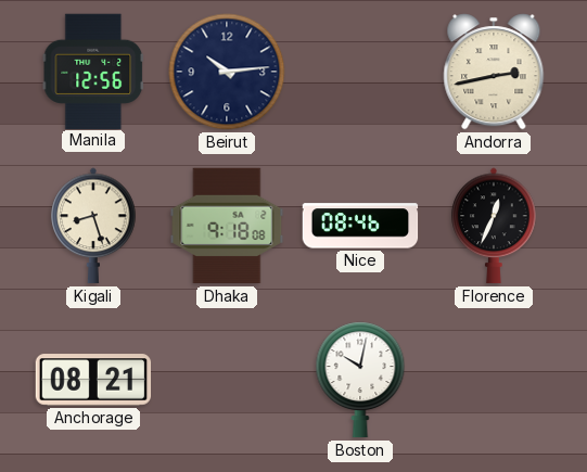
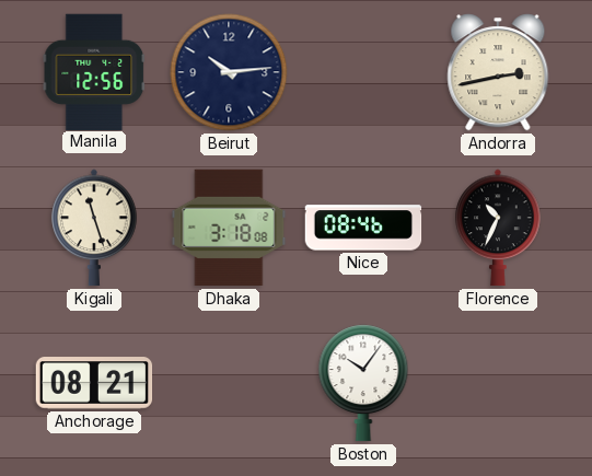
Kigali: 8:27 -> 11:27 (94, 228)
Dhaka: 9:18 -> 3:18 (229, 228)
Florence: 12:34 -> 10:34 (498, 228)
Boston: 10:02 -> 10:06 (363, 383)
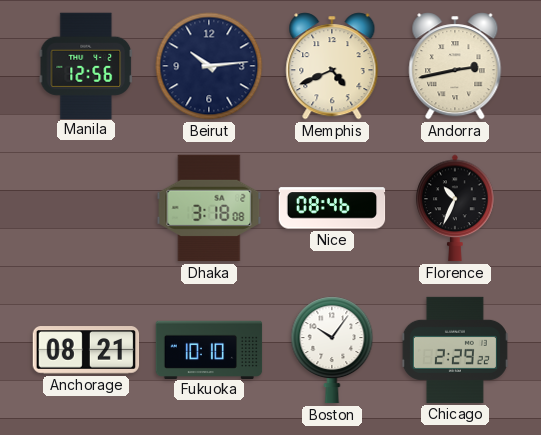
Memphis: none -> 4:41 (332, 66)
Kigali: 11:27 -> none (94, 228)
Fukuoka: none -> 10:10 (209, 349)
Chicago: none -> 2:29 (455, 350)
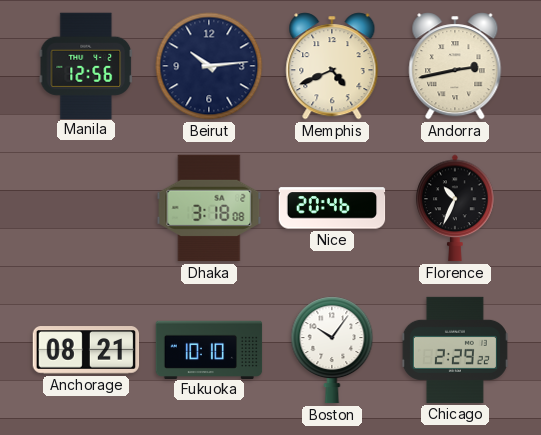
Nice: 08:46 -> 20:46 (332, 208)
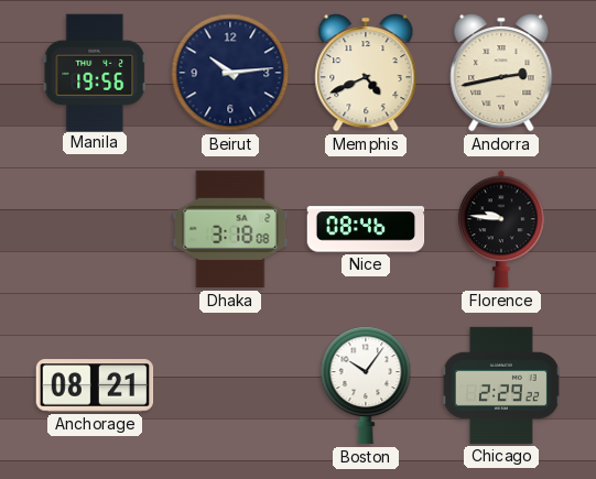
Manila: 12:56 -> 19:56 (94, 72)
Nice: 20:46 -> 08:46 (366, 229)
Florence: 10:34 -> 9:46 (501, 229)
Fukuoka: 10:10 -> none (209, 349)
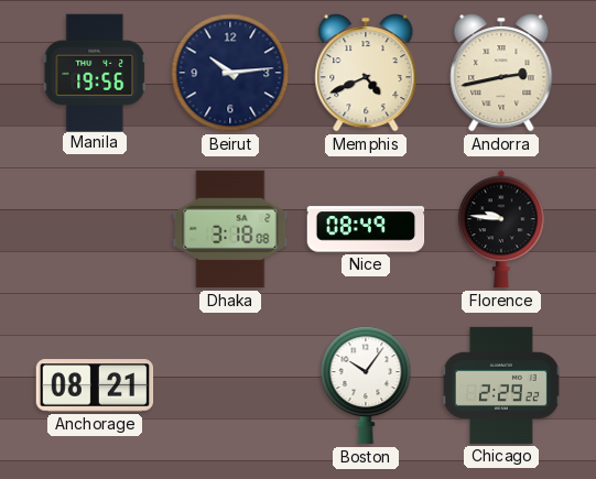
Nice: 08:46 -> 08:49 (366, 229)
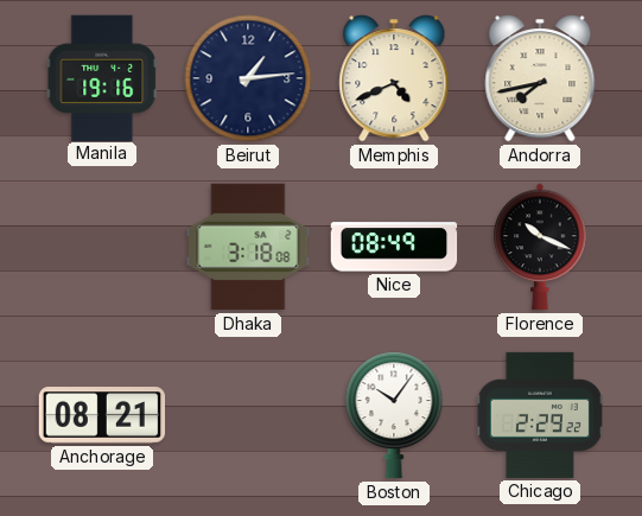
Manila: 19:56 -> 19:16 (101, 77)
Beirut: 10:14 -> 1:14 (248, 78)
Andorra: 2:43 -> 7:43 (540, 78)
Florence: 9:46 -> 10:19 (540, 247)
